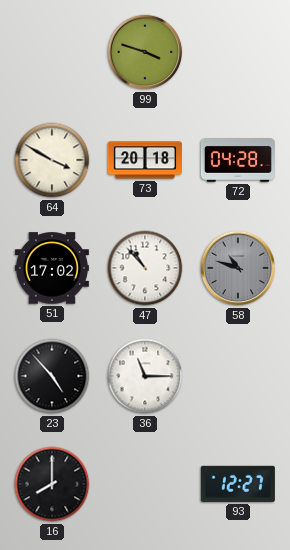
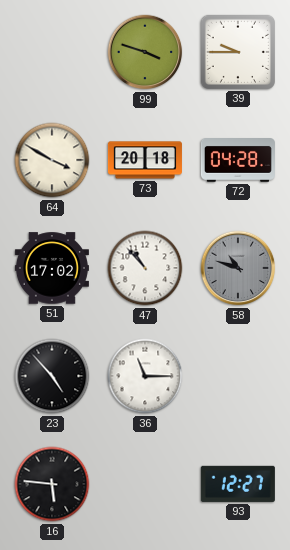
39: none -> 9:45 (238, 52)
16: 8:00 -> 5:46 (52, 484)
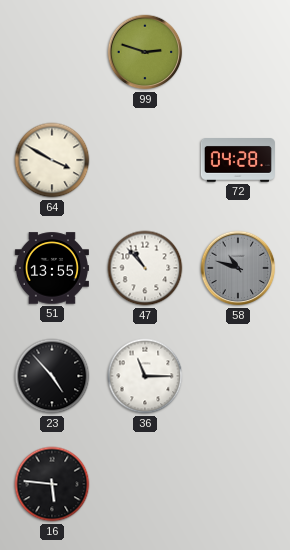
99: 3:48 -> 2:48 (145, 52)
39: 9:45 -> none (238, 52)
73: 20:18 -> none (145, 160)
51: 17:02 -> 13:55 (52, 268)
93: 12:27 -> none (238, 484)
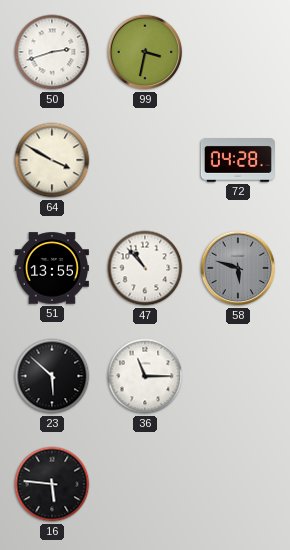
50: none -> 2:42 (52, 52)
99: 2:48 -> 3:32 (145, 52)
58: 10:48 -> 5:48 (238, 268)
23: 4:53 -> 5:52 (52, 376)
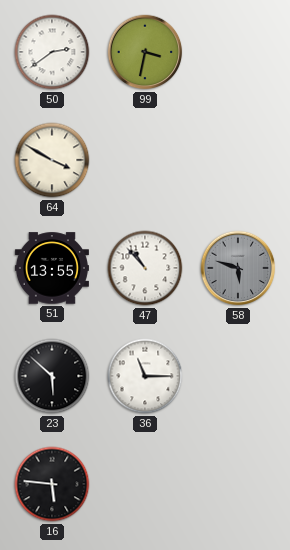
50: 2:42 -> 2:39 (52, 52)
72: 04:28 -> none (238, 161)
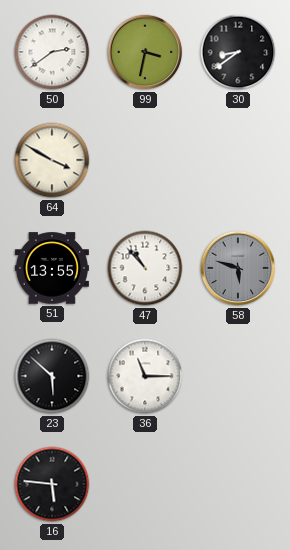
30: none -> 8:39 (238, 52)
